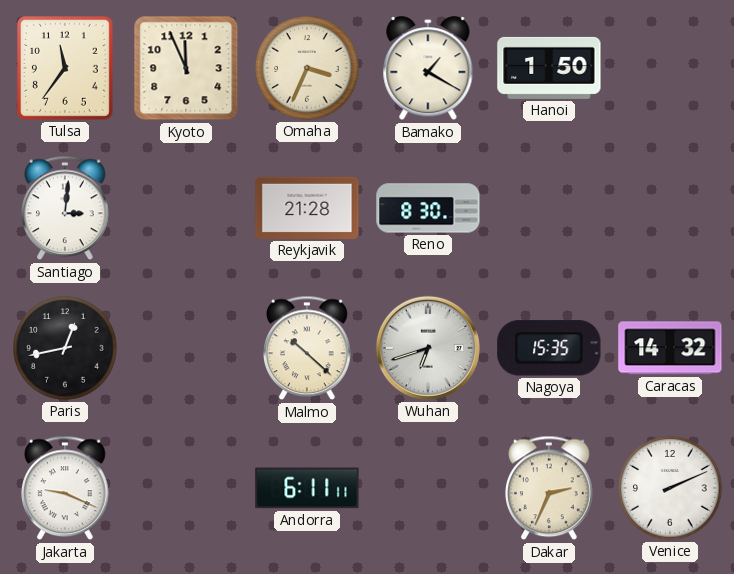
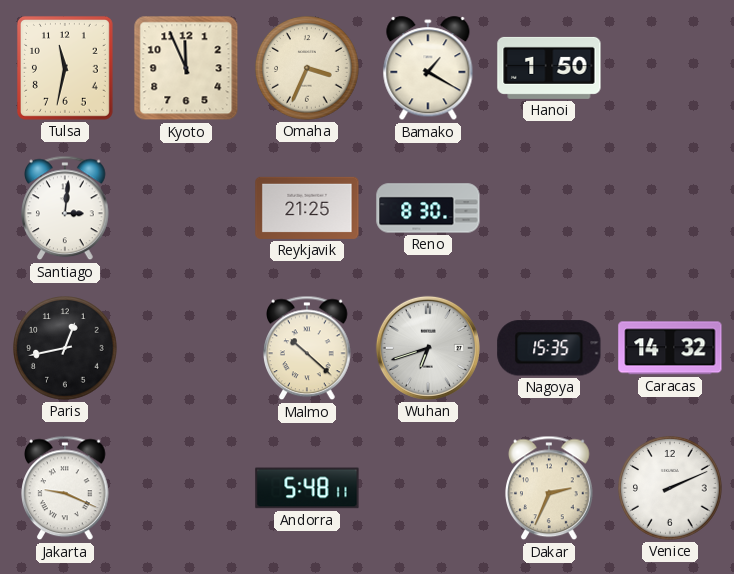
Tulsa: 11:36 -> 11:32 (65, 68)
Reykjavik: 21:28 -> 21:25 (307, 208)
Andorra: 6:11 -> 5:48 (307, 488)
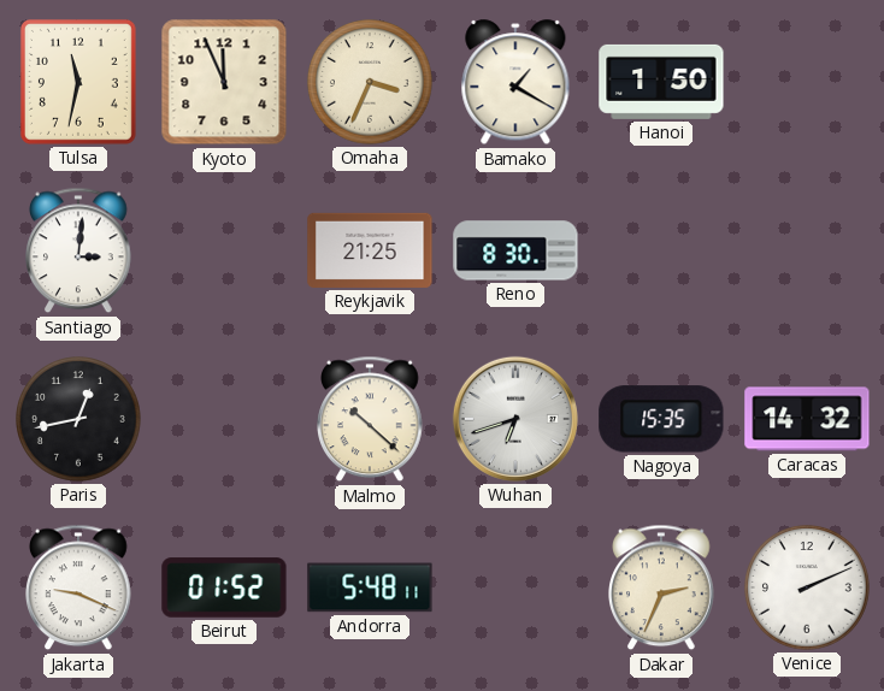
Beirut: none -> 01:52 (224, 587)
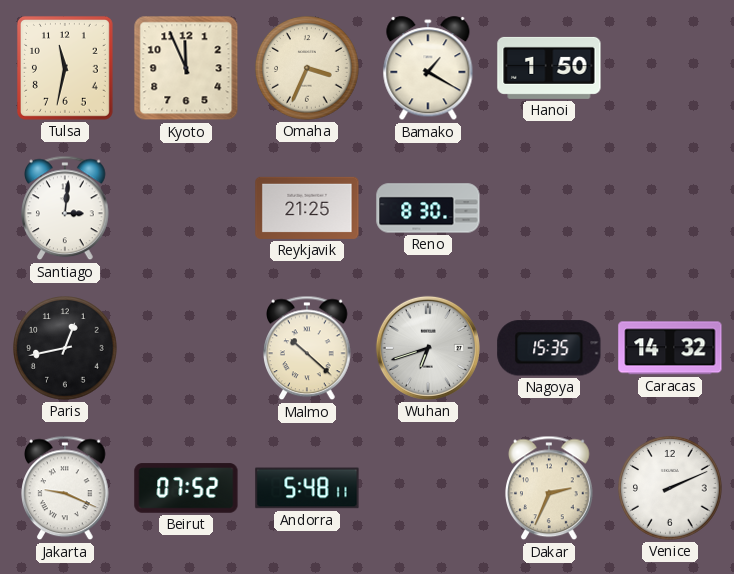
Beirut: 01:52 -> 07:52 (186, 488)
